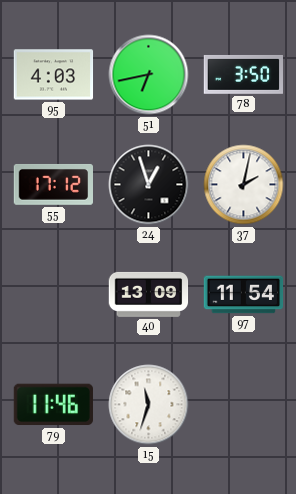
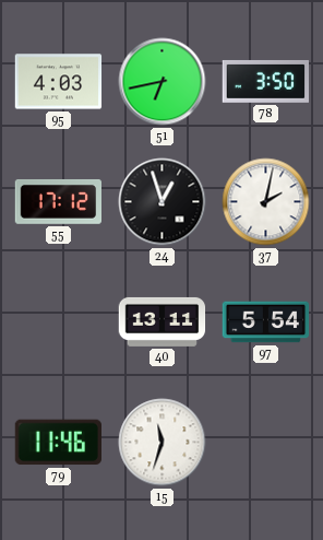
40: 13:09 -> 13:11 (163, 321)
97: 11:54 -> 5:54 (266, 322)
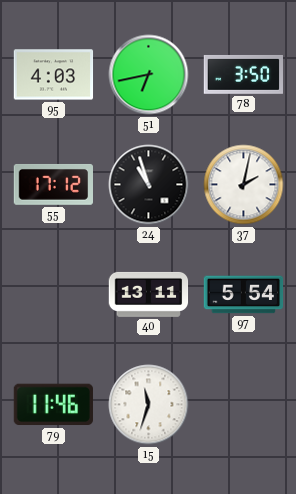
24: 12:57 -> 10:57 (149, 185)
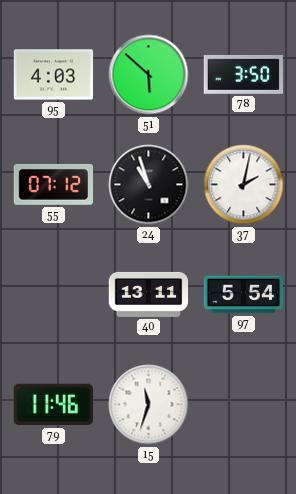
51: 6:43 -> 5:52 (149, 75)
55: 17:12 -> 07:12 (53, 185)
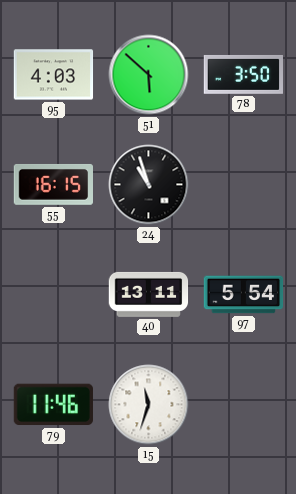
55: 07:12 -> 16:15 (53, 185)
37: 2:02 -> none (244, 185)
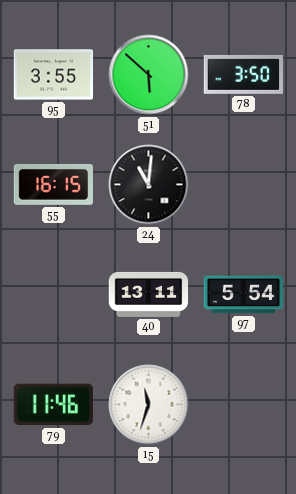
95: 4:03 -> 3:55 (54, 75)
24: 10:57 -> 11:01 (149, 185)
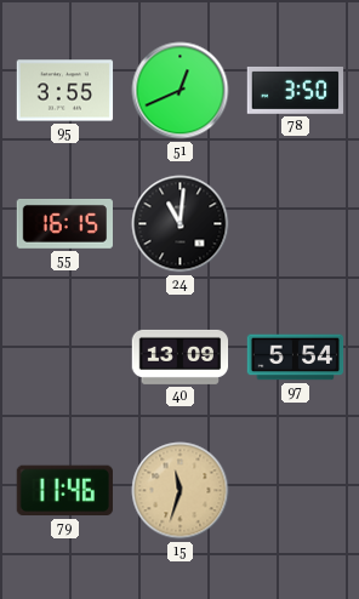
51: 5:52 -> 12:41 (181, 91)
40: 13:11 -> 13:09 (181, 356)
15 dial: white -> champagne (181, 491)
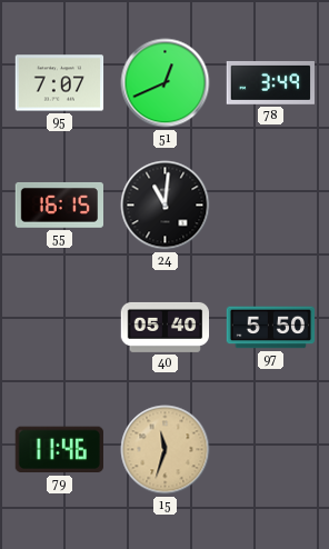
95: 3:55 -> 7:07 (60, 83)
78: 3:50 -> 3:49 (270, 82)
40: 13:09 -> 05:40 (166, 327)
97: 5:54 -> 5:50 (271, 328)
